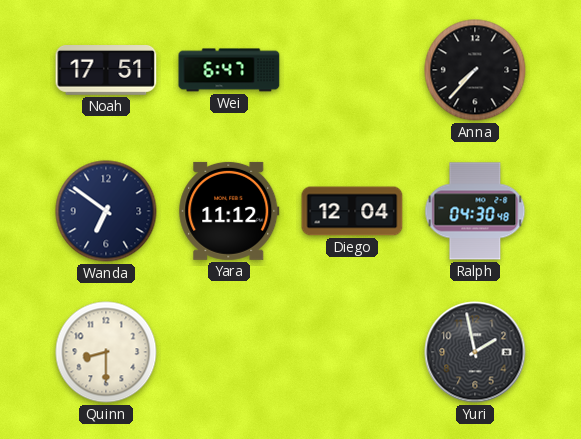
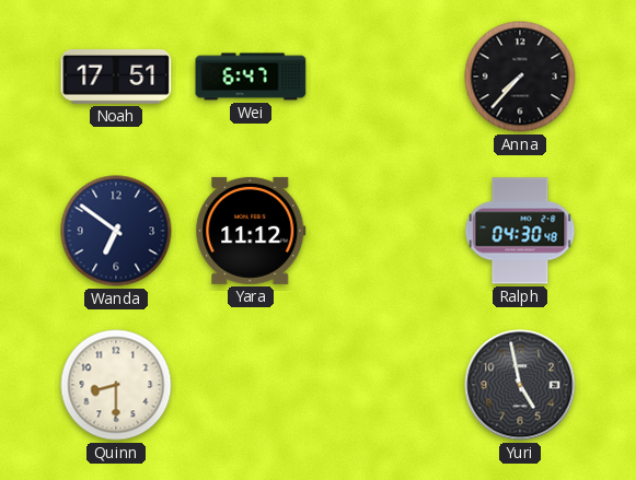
Diego: 12:04 -> none (352, 211)
Yuri: 1:58 -> 4:58 (520, 385)
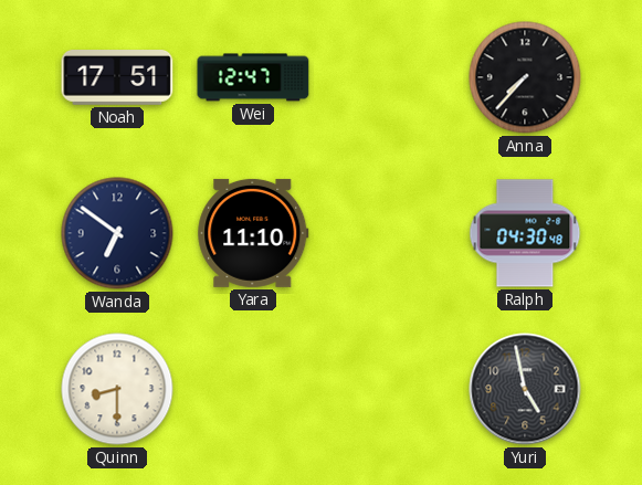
Wei: 6:47 -> 12:47 (253, 77)
Yara: 11:12 -> 11:10 (253, 233)
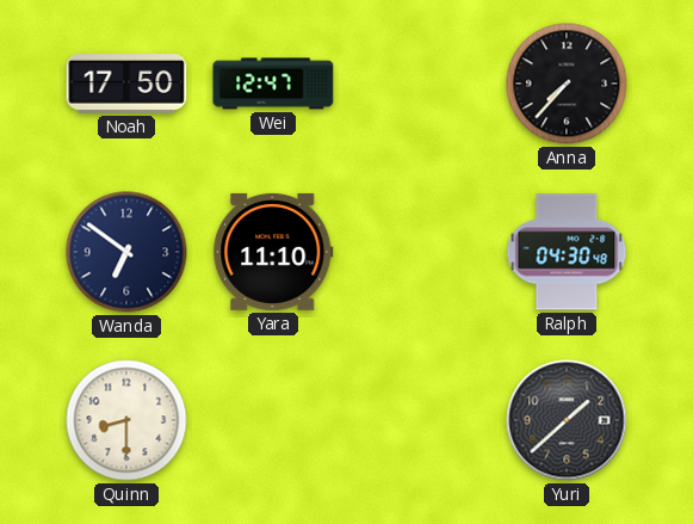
Noah: 17:51 -> 17:50 (126, 85)
Yuri: 4:58 -> 1:38 (567, 420)
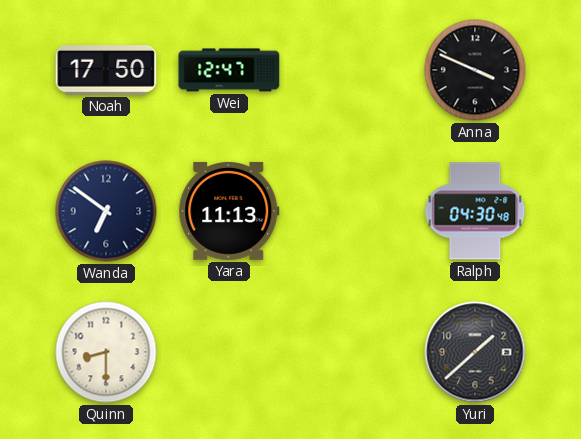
Anna: 7:37 -> 3:49 (475, 70)
Yara: 11:10 -> 11:13 (229, 211)
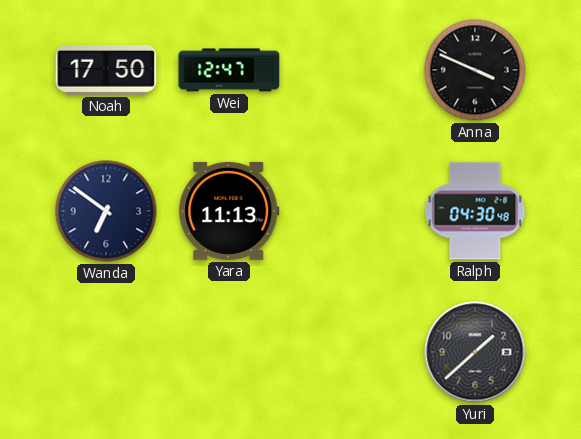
Quinn: 8:30 -> none (106, 352)
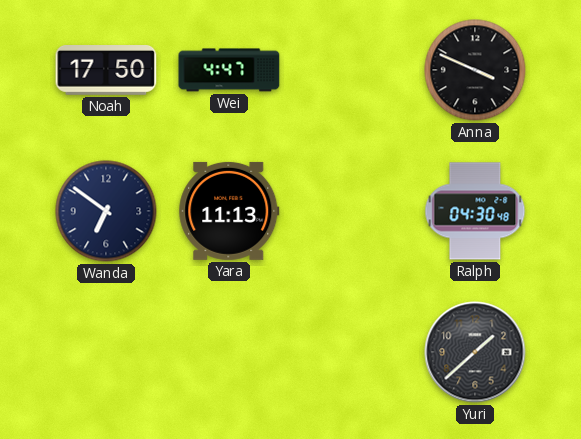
Wei: 12:47 -> 4:47 (229, 70)
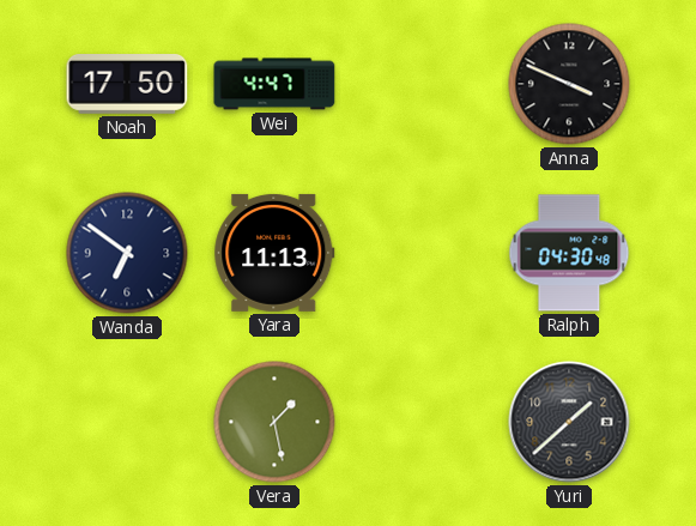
Vera: none -> 1:28 (274, 422)
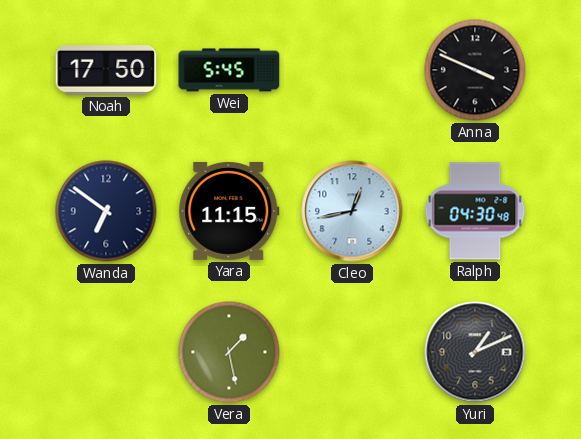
Wei: 4:47 -> 5:45 (229, 70)
Yara: 11:13 -> 11:15 (229, 211)
Cleo: none -> 12:43 (352, 211)
Yuri: 1:38 -> 1:11 (475, 352)
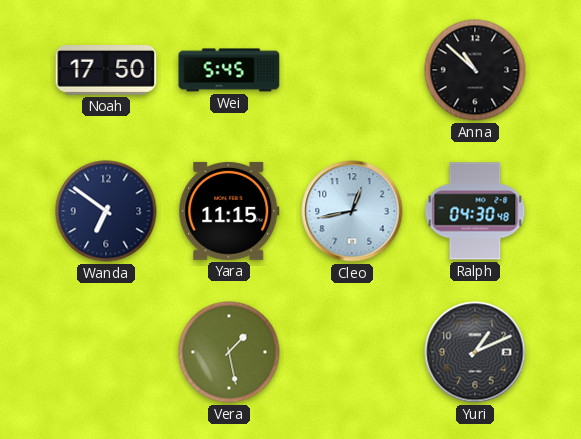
Anna: 3:49 -> 10:52 (475, 70)
